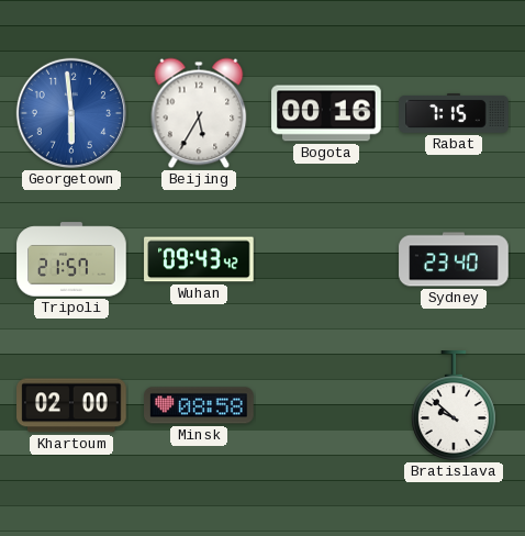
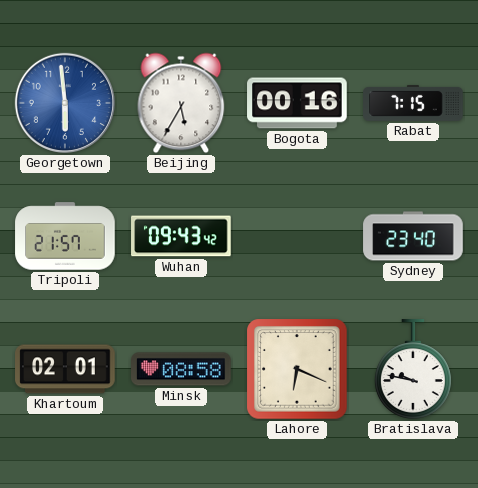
Khartoum: 02:00 -> 02:01 (65, 369)
Lahore: none -> 6:19 (297, 369)
Bratislava: 9:52 -> 9:47 (413, 369)
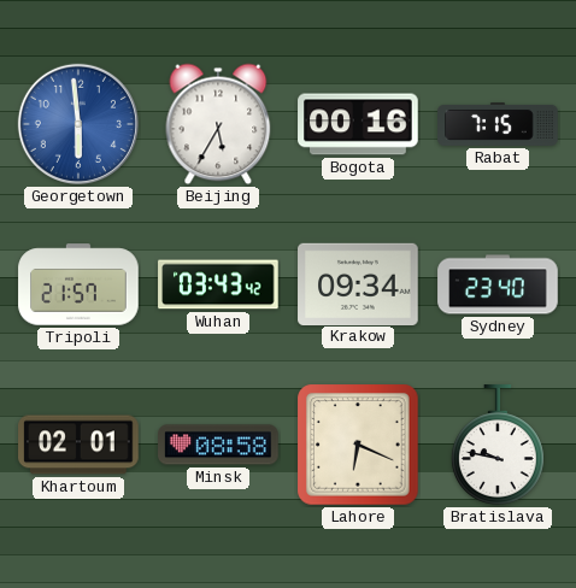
Wuhan: 09:43 -> 03:43 (218, 284)
Krakow: none -> 09:34 (358, 283)
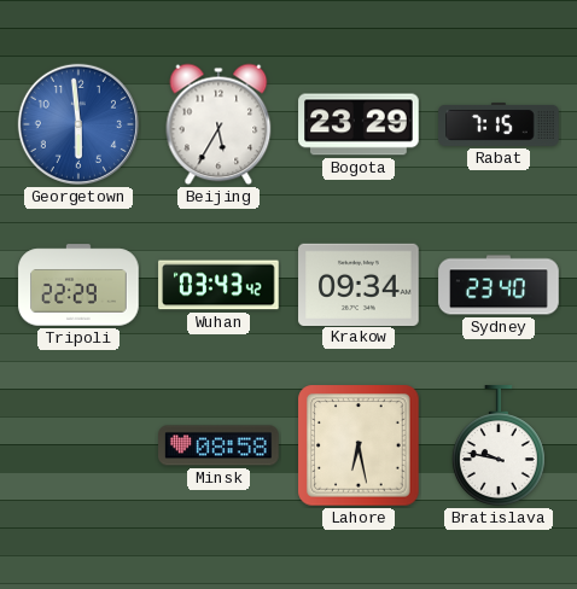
Bogota: 00:16 -> 23:29 (359, 124)
Tripoli: 21:57 -> 22:29 (78, 285)
Khartoum: 02:01 -> none (78, 445)
Lahore: 6:19 -> 6:28 (359, 445)
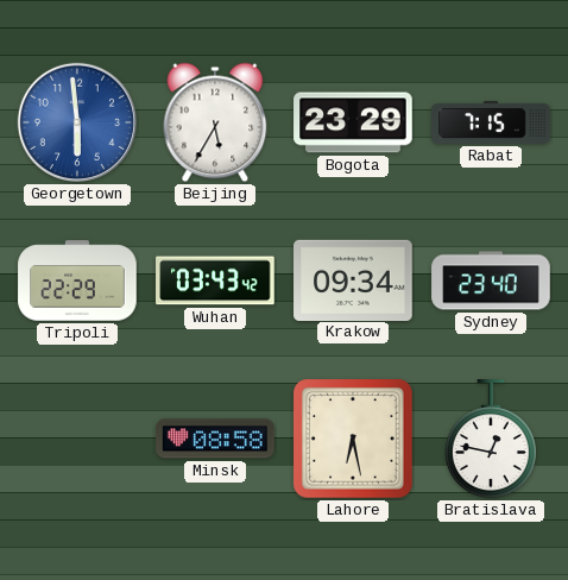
Bratislava: 9:47 -> 12:47 (491, 439)
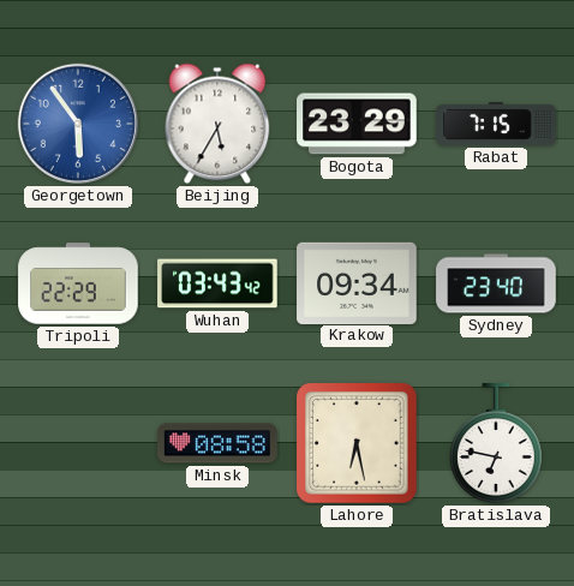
Georgetown: 5:59 -> 5:54 (78, 124)
Bratislava: 12:47 -> 6:47 (496, 443)
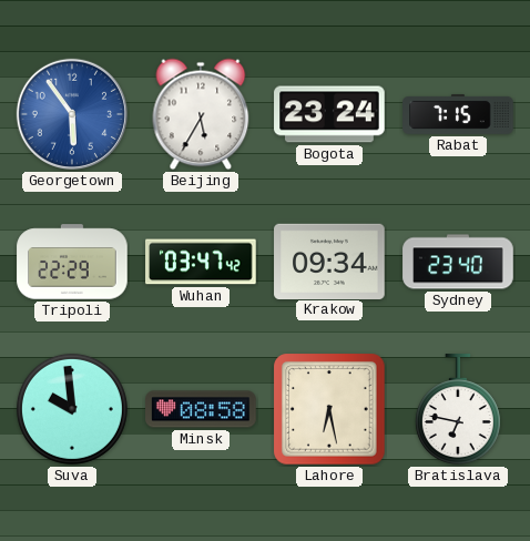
Bogota: 23:29 -> 23:24 (329, 114)
Wuhan: 03:43 -> 03:47 (201, 262)
Suva: none -> 9:59 (72, 409)
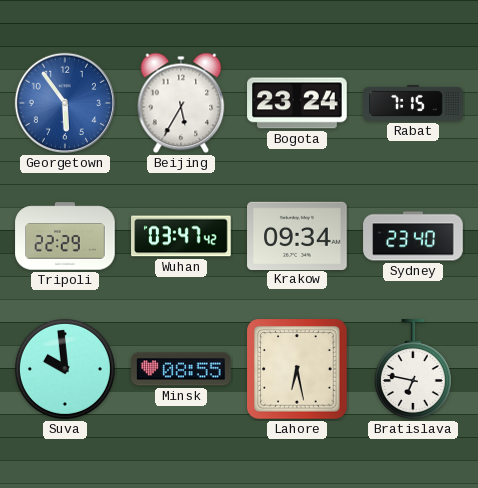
Minsk: 08:58 -> 08:55 (181, 369)
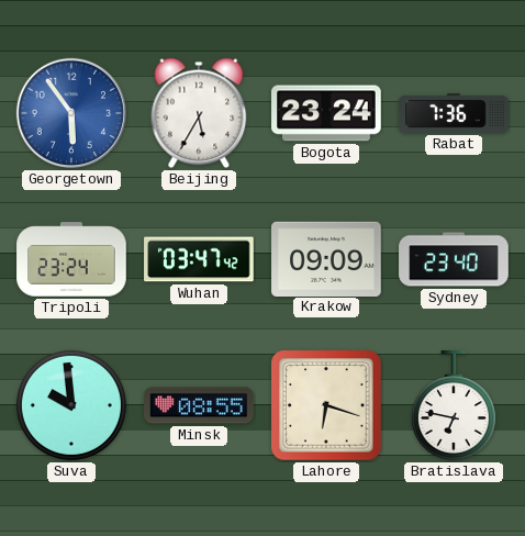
Rabat: 7:15 -> 7:36 (454, 113)
Tripoli: 22:29 -> 23:24 (71, 259)
Krakow: 09:34 -> 09:09 (326, 258)
Lahore: 6:28 -> 6:18 (326, 405)
